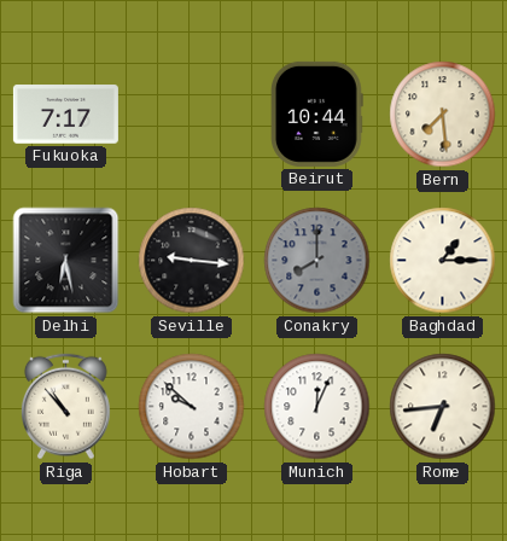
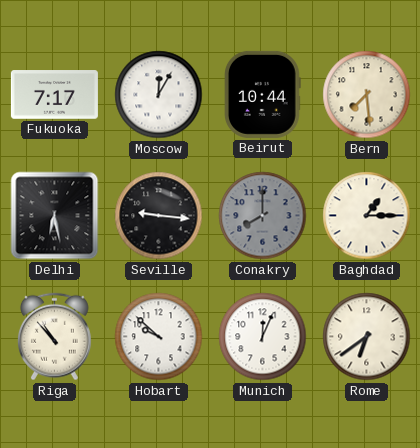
Moscow: none -> 12:05 (159, 95)
Rome: 6:44 -> 6:39 (367, 337)
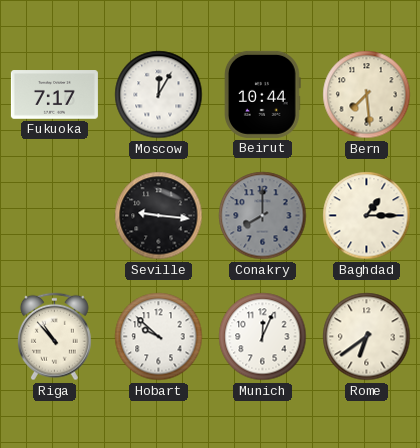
Delhi: 6:28 -> none (55, 216)
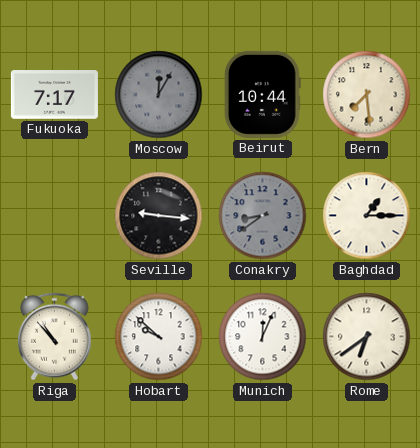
Moscow dial: white -> grey (159, 95)
Conakry: 8:00 -> 8:39 (263, 216)
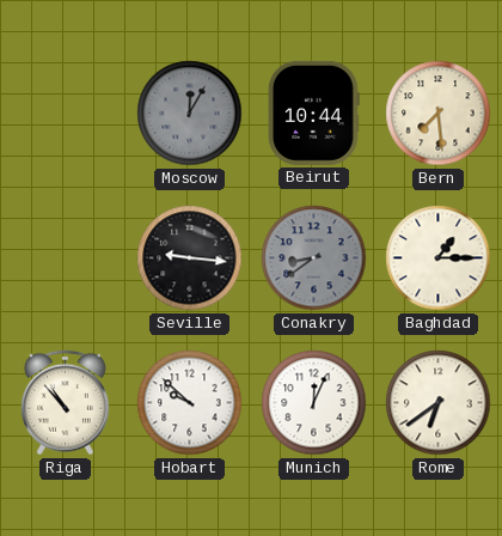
Fukuoka: 7:17 -> none (54, 95)
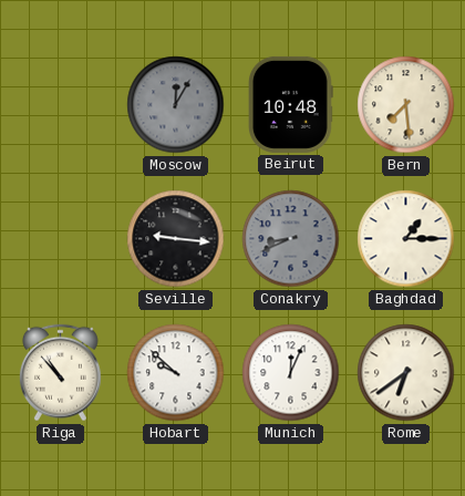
Beirut: 10:44 -> 10:48 (291, 104)
Conakry: 8:39 -> 8:41 (291, 239)
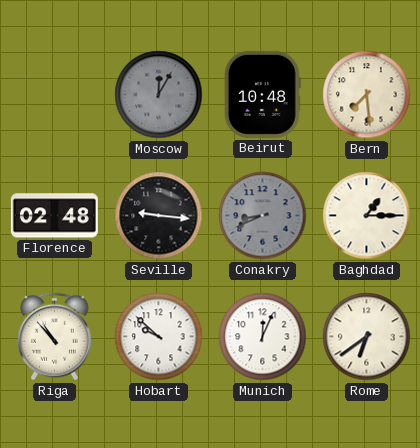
Florence: none -> 02:48 (54, 216)
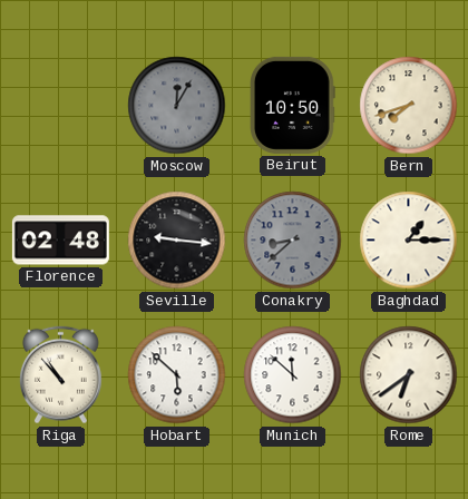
Beirut: 10:48 -> 10:50 (293, 105)
Bern: 7:29 -> 7:42 (409, 106)
Conakry: 8:41 -> 8:38 (293, 241)
Hobart: 9:52 -> 5:52 (177, 375)
Munich: 12:04 -> 11:52 (293, 375)
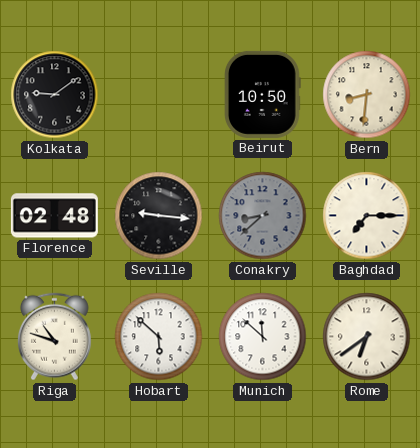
Kolkata: none -> 9:09 (55, 95)
Moscow: 12:05 -> none (177, 106)
Bern: 7:42 -> 8:31 (367, 95)
Baghdad: 1:15 -> 7:15 (367, 216)
Riga: 10:53 -> 10:48 (54, 337)
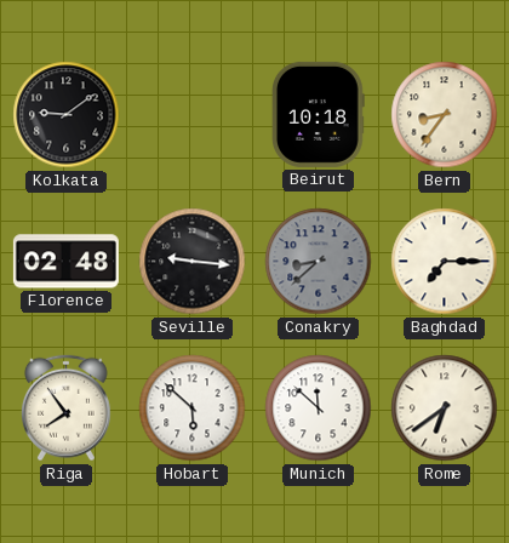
Beirut: 10:50 -> 10:18 (319, 114)
Bern: 8:31 -> 8:36 (445, 115)
Riga: 10:48 -> 7:54 (65, 408)
